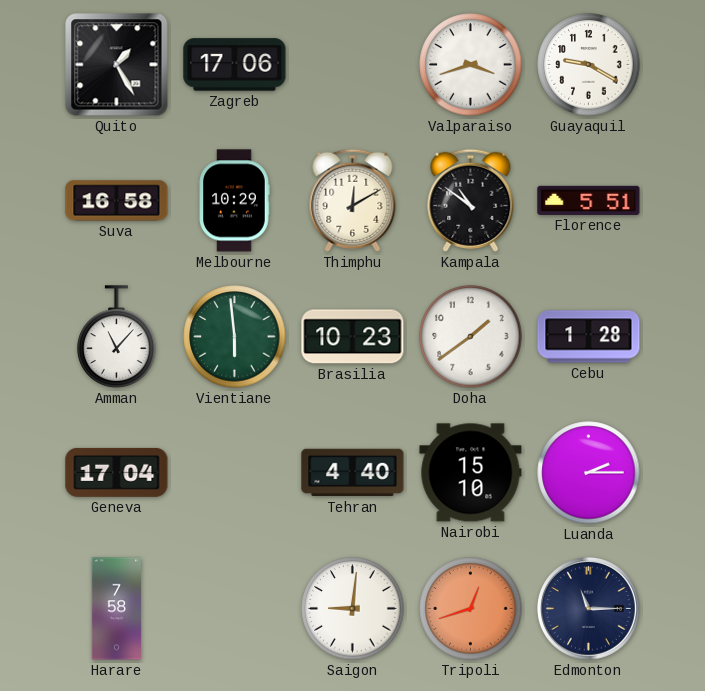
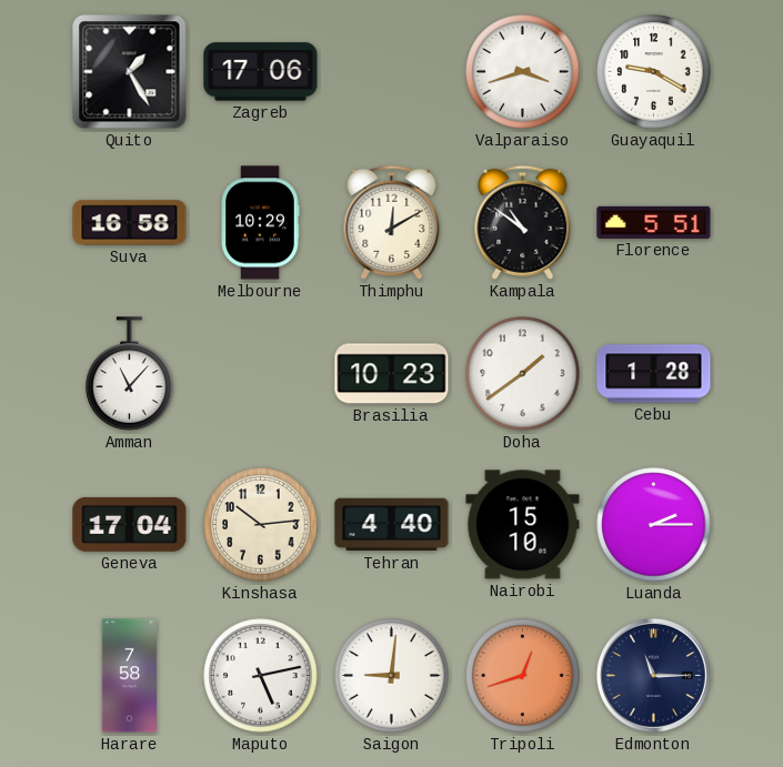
Vientiane: 5:59 -> none (235, 337)
Kinshasa: none -> 10:14 (261, 525)
Maputo: none -> 5:13 (261, 676)
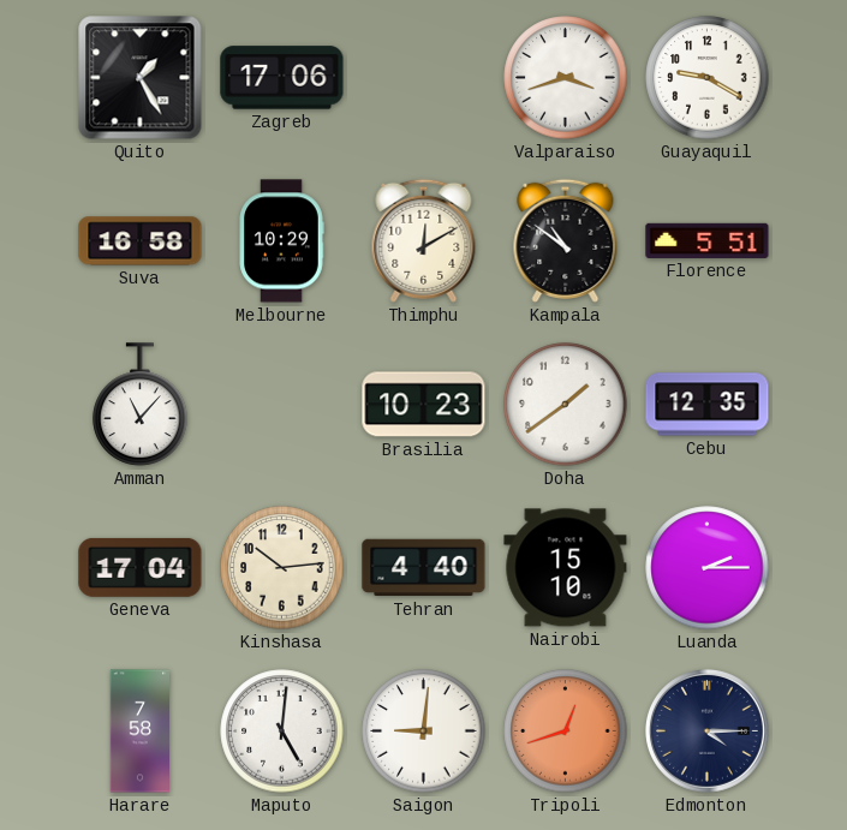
Cebu: 1:28 -> 12:35 (708, 405)
Maputo: 5:13 -> 5:01 (282, 732)
Edmonton: 11:15 -> 4:15 (706, 730)
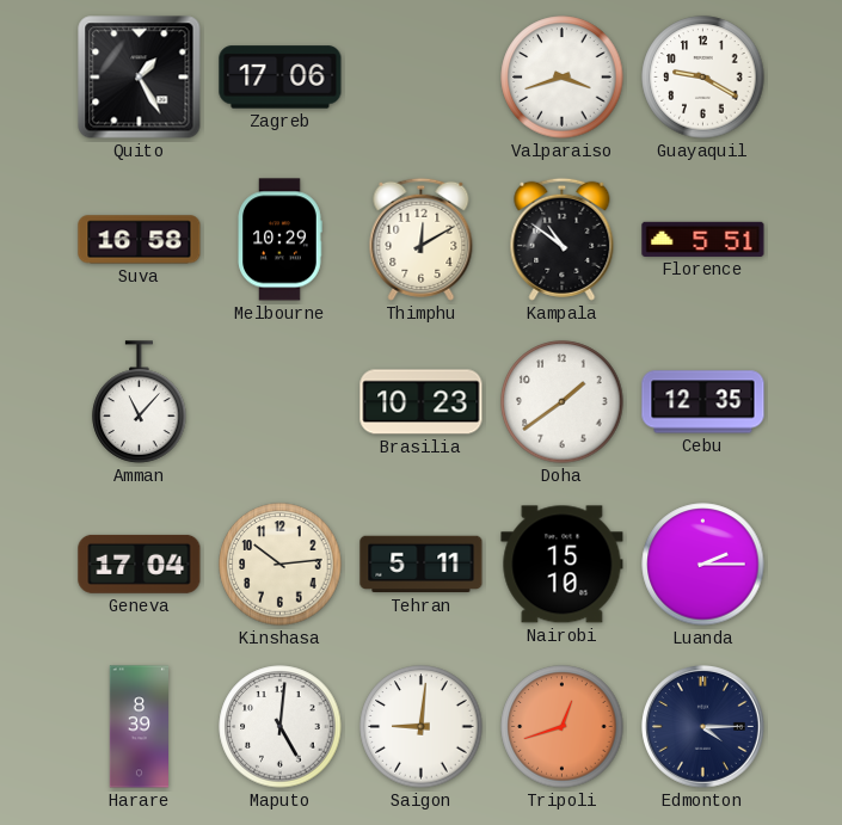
Tehran: 4:40 -> 5:11 (422, 565)
Harare: 7:58 -> 8:39 (140, 727)
